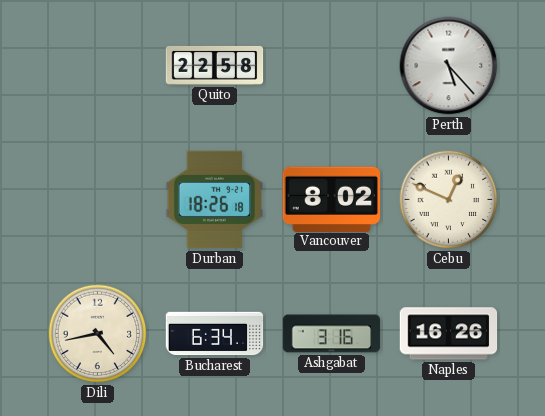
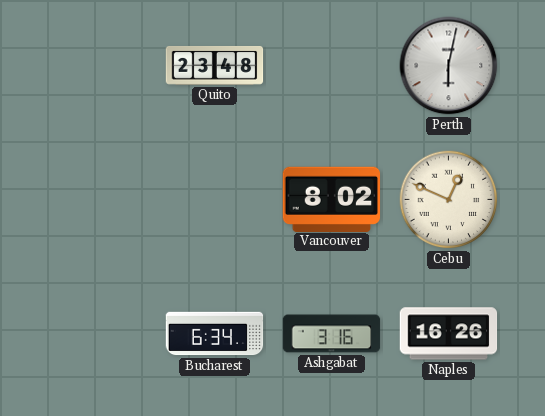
Quito: 22:58 -> 23:48 (215, 65)
Perth: 5:23 -> 6:02 (449, 66)
Durban: 18:26 -> none (215, 200)
Dili: 4:43 -> none (98, 334)
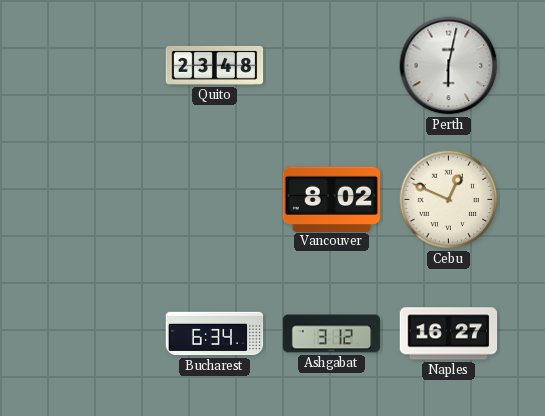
Ashgabat: 3:16 -> 3:12 (332, 334)
Naples: 16:26 -> 16:27 (449, 334)
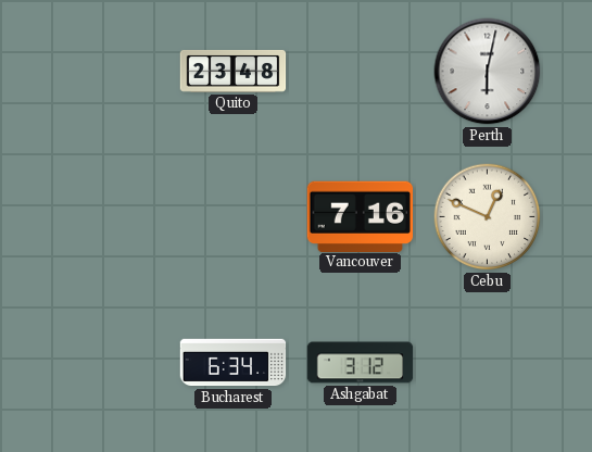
Vancouver: 8:02 -> 7:16 (361, 216)
Naples: 16:27 -> none (449, 334)
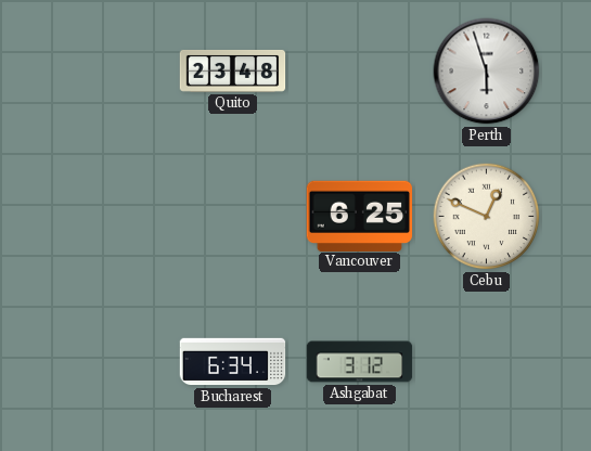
Perth: 6:02 -> 5:57 (487, 72)
Vancouver: 7:16 -> 6:25 (360, 216)
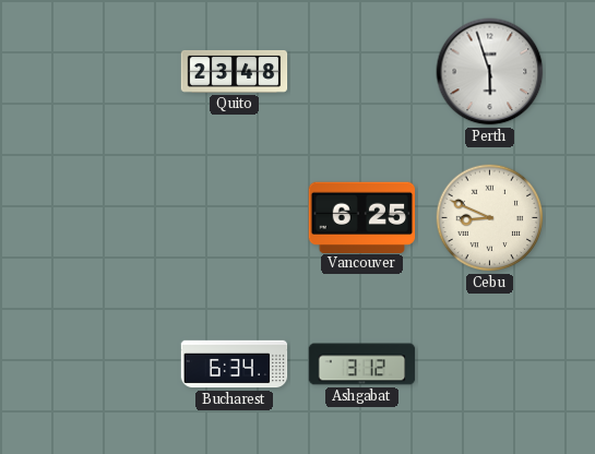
Cebu: 12:49 -> 8:49 (490, 218)
